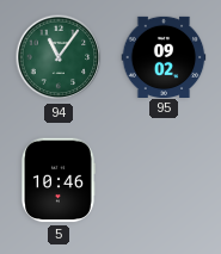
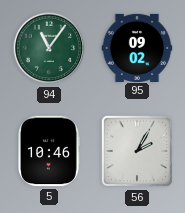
56: none -> 2:05 (137, 151)
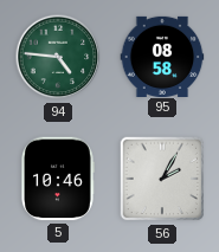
94: 11:06 -> 4:46 (58, 57)
95: 09:02 -> 08:58 (162, 56)
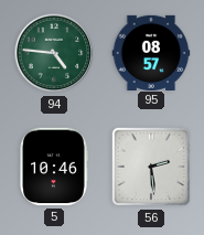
95: 08:58 -> 08:57 (151, 52)
56: 2:05 -> 2:29 (151, 167)
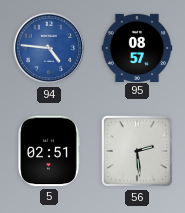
94 dial: green -> blue (49, 48)
5: 10:46 -> 02:51 (49, 151)
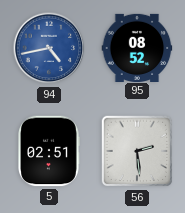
94: 4:46 -> 4:43 (49, 48)
95: 08:57 -> 08:52 (137, 47)
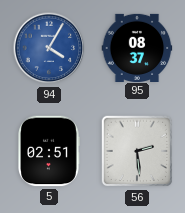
94: 4:43 -> 4:05 (49, 48)
95: 08:52 -> 08:37 (137, 47)
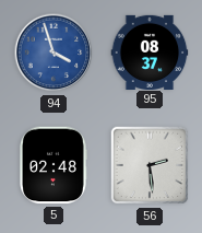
94: 4:05 -> 3:57 (54, 53)
5: 02:51 -> 02:48 (54, 165)
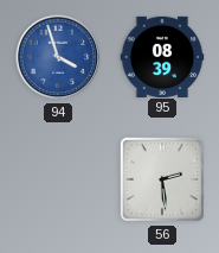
95: 08:37 -> 08:39 (162, 56)
5: 02:48 -> none (54, 165)
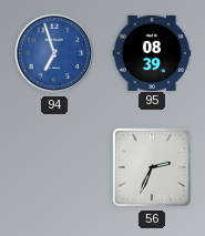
94: 3:57 -> 6:57 (54, 53)
56: 2:29 -> 2:34 (152, 167)
